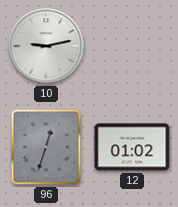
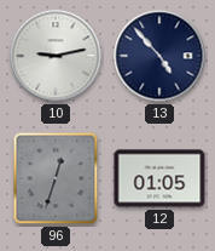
13: none -> 4:53 (159, 56)
12: 01:02 -> 01:05 (159, 178)
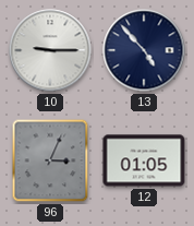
10: 9:13 -> 9:15 (50, 50)
96: 12:33 -> 3:04 (50, 160)
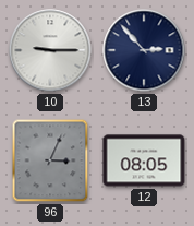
13: 4:53 -> 2:53 (144, 50)
12: 01:05 -> 08:05 (144, 160)
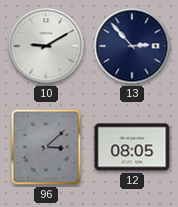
10: 9:15 -> 9:10 (46, 46)
96: 3:04 -> 3:08 (46, 147)
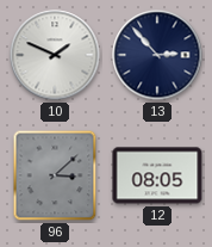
10: 9:10 -> 1:49 (55, 55)
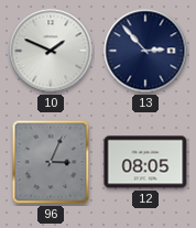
96: 3:08 -> 3:04 (51, 162)
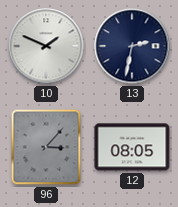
13: 2:53 -> 2:32 (132, 46)
96: 3:04 -> 3:07 (46, 147)
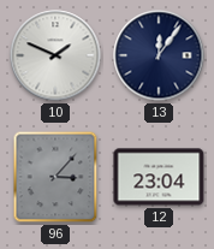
13: 2:32 -> 12:06 (159, 55)
12: 08:05 -> 23:04 (159, 177)
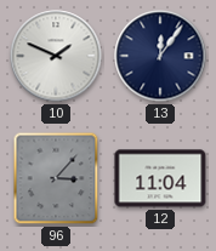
12: 23:04 -> 11:04 (160, 178)
